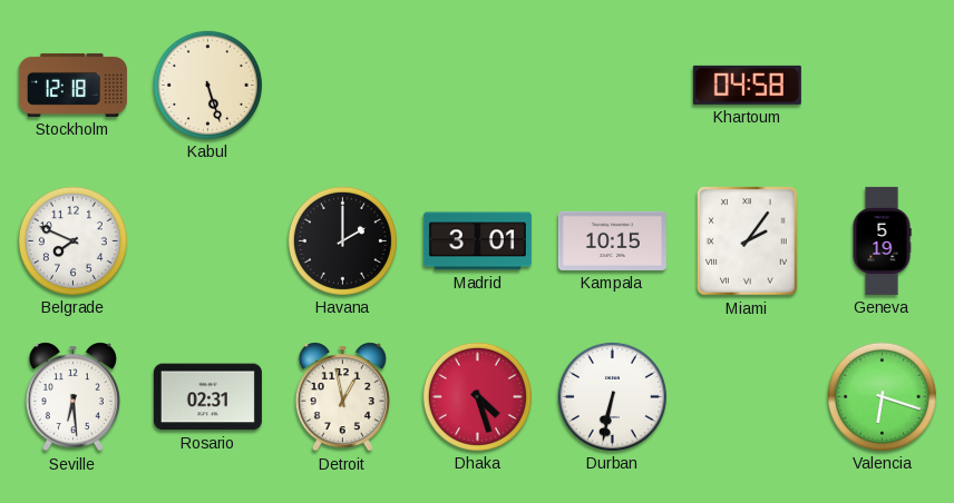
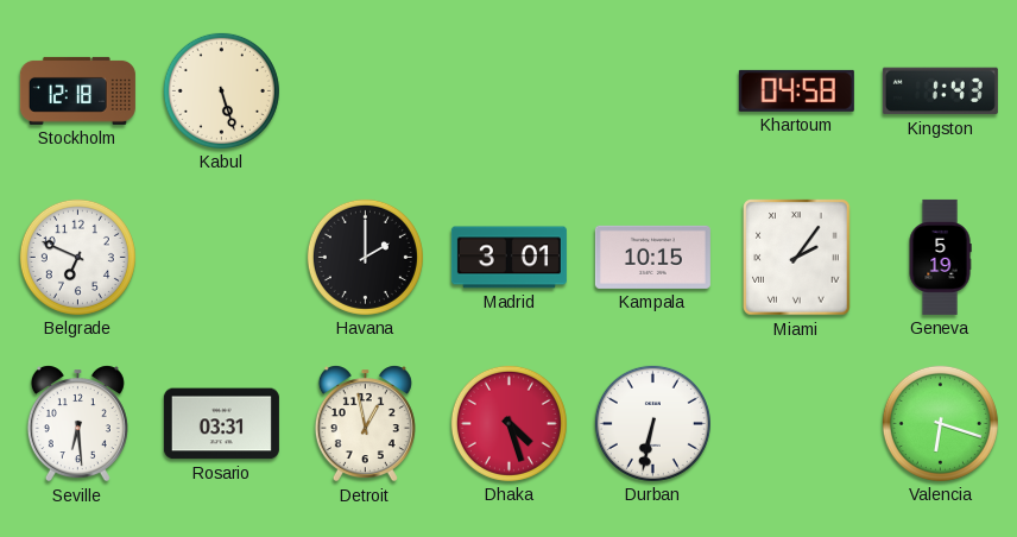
Kingston: none -> 1:43 (940, 91)
Belgrade: 7:49 -> 6:49 (77, 257)
Rosario: 02:31 -> 03:31 (221, 424)
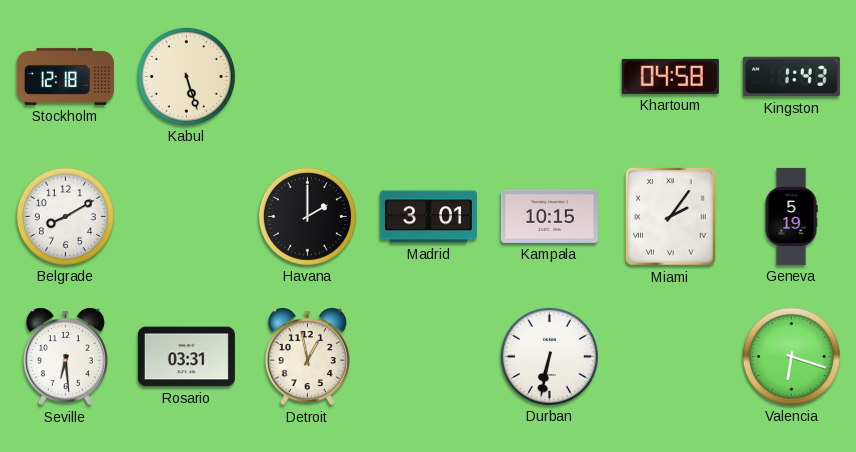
Belgrade: 6:49 -> 8:10 (65, 216)
Dhaka: 4:27 -> none (508, 423)
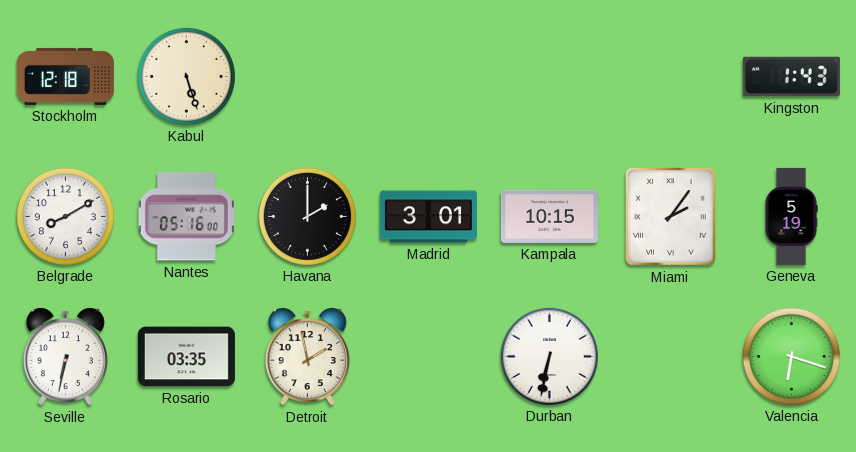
Khartoum: 04:58 -> none (670, 76)
Nantes: none -> 05:16 (186, 217)
Seville: 6:29 -> 6:32 (65, 357)
Rosario: 03:31 -> 03:35 (186, 357)
Detroit: 12:58 -> 1:58 (307, 357)
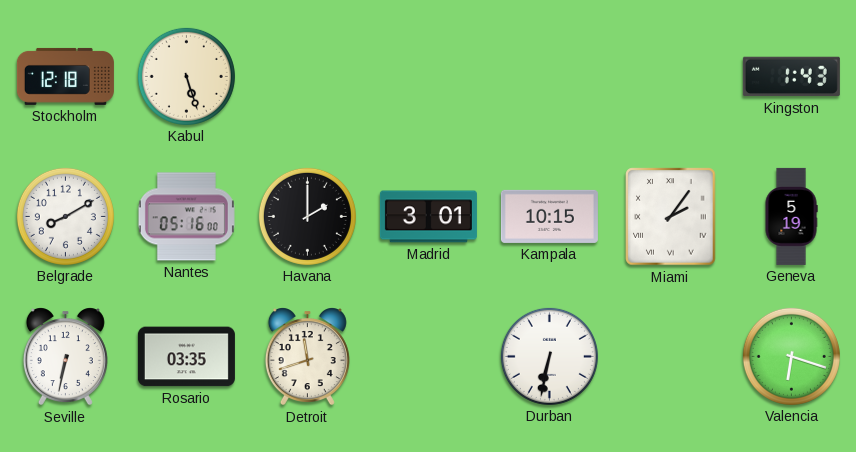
Detroit: 1:58 -> 11:42 (307, 357)
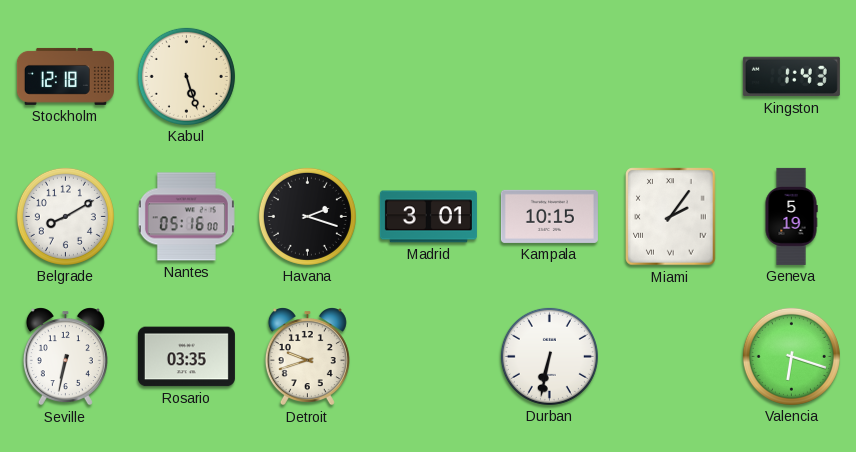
Havana: 2:00 -> 2:18 (307, 216)
Detroit: 11:42 -> 9:42 (307, 357)
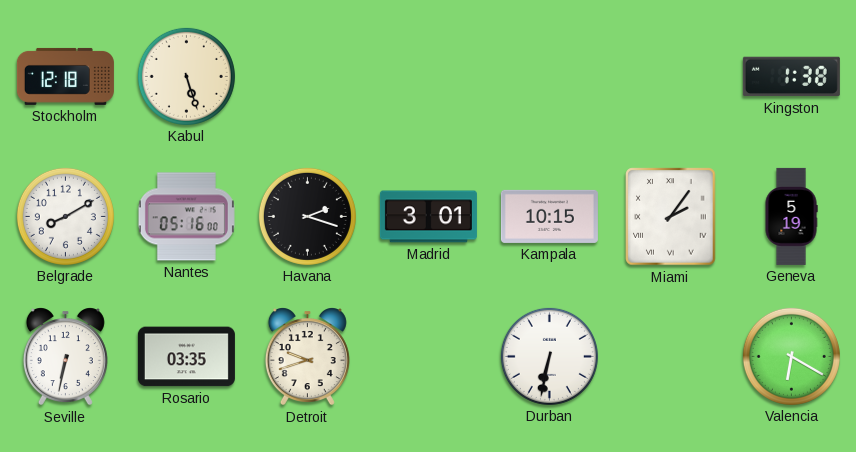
Kingston: 1:43 -> 1:38 (791, 77)
Valencia: 6:18 -> 6:20 (791, 356)
